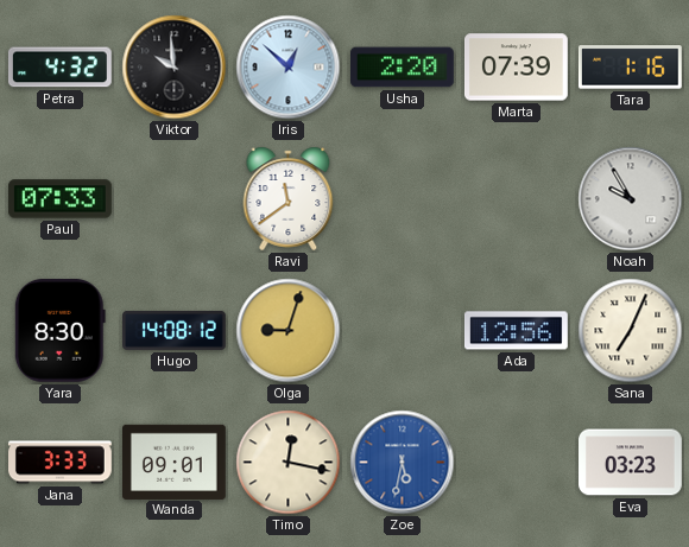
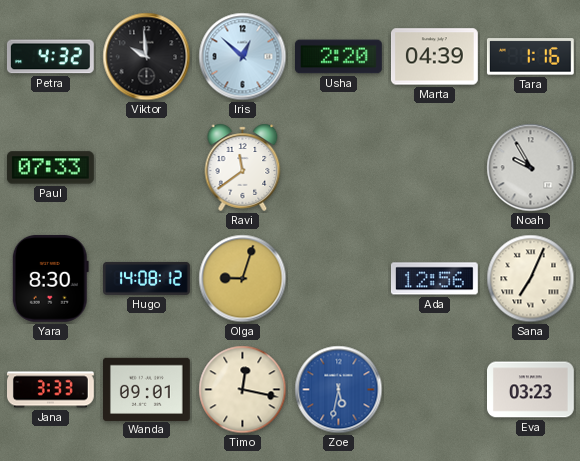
Marta: 07:39 -> 04:39 (435, 57)
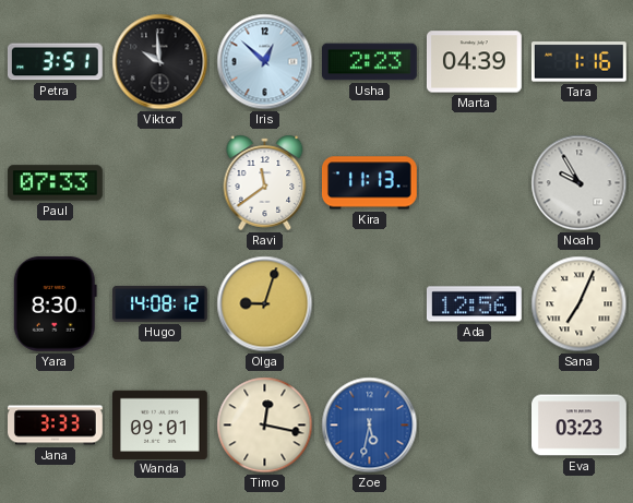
Petra: 4:32 -> 3:51 (55, 62)
Usha: 2:20 -> 2:23 (370, 62)
Kira: none -> 11:13 (370, 183)
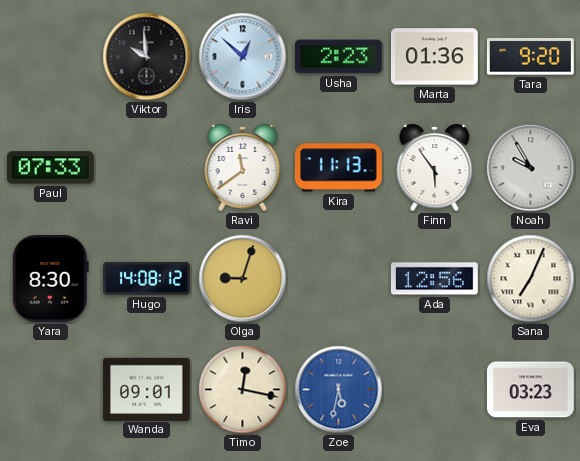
Petra: 3:51 -> none (55, 62)
Marta: 04:39 -> 01:36 (435, 57)
Tara: 1:16 -> 9:20 (530, 57)
Finn: none -> 5:54 (435, 167)
Jana: 3:33 -> none (56, 426)
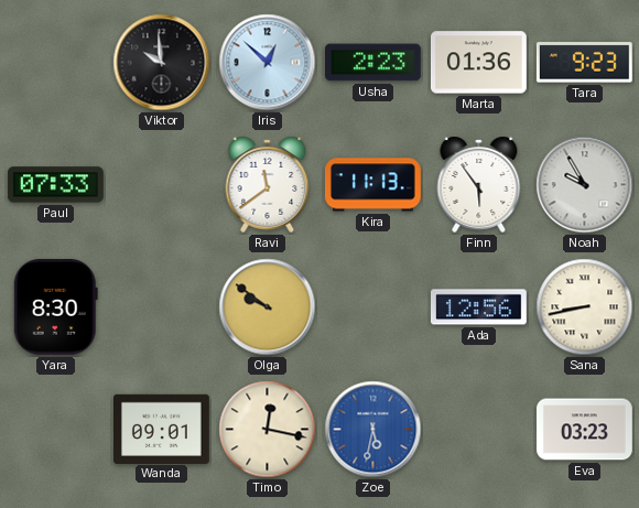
Tara: 9:20 -> 9:23 (584, 63)
Hugo: 14:08 -> none (147, 278)
Olga: 9:03 -> 9:51 (268, 307)
Sana: 7:04 -> 8:43 (585, 307)
